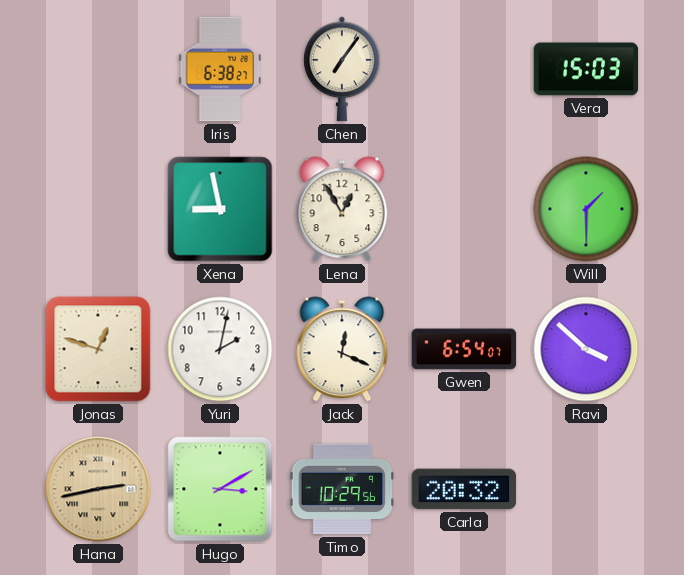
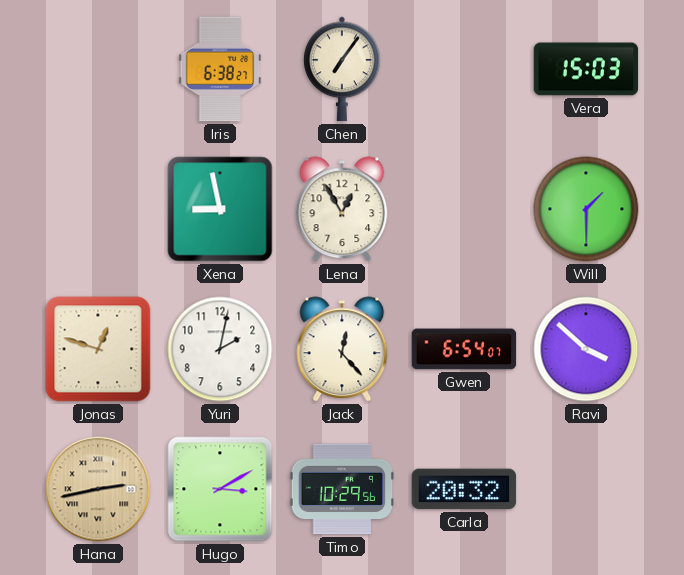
Jack: 12:19 -> 12:23 (342, 349)
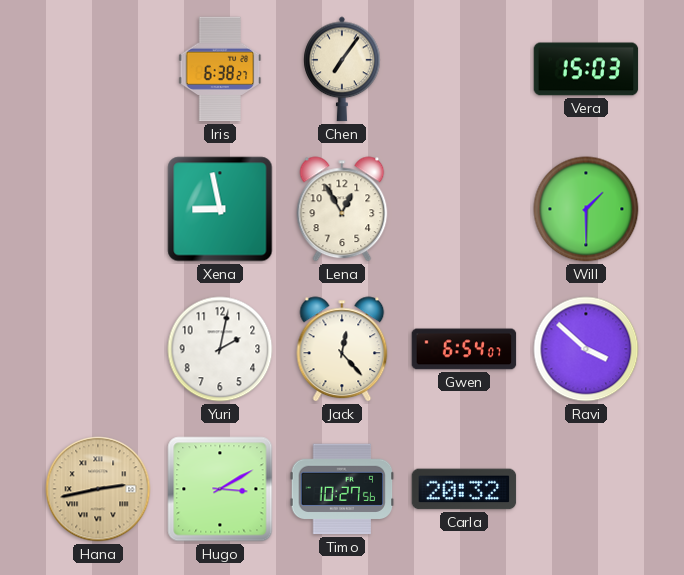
Jonas: 12:48 -> none (98, 349)
Timo: 10:29 -> 10:27 (342, 489)
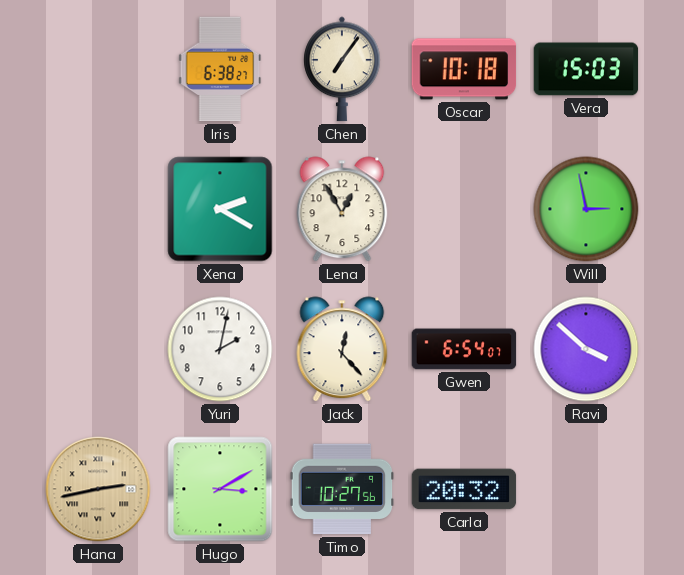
Oscar: none -> 10:18 (464, 69)
Xena: 8:58 -> 2:20 (220, 209)
Will: 1:30 -> 2:58 (586, 209)
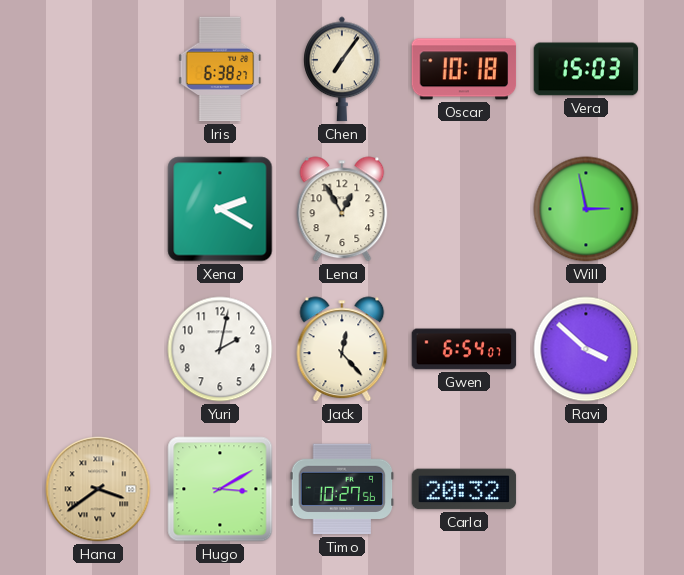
Hana: 2:43 -> 3:39 (98, 489)
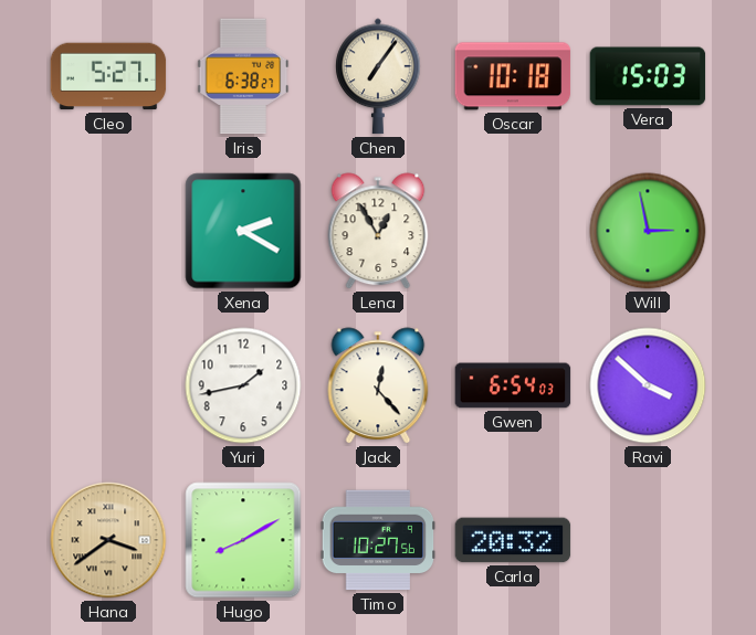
Cleo: none -> 5:27 (108, 76)
Yuri: 2:02 -> 1:43 (243, 385)
Gwen: 6:54:07 -> 6:54:03 (513, 385)
Hugo: 3:10 -> 8:10 (243, 540)
